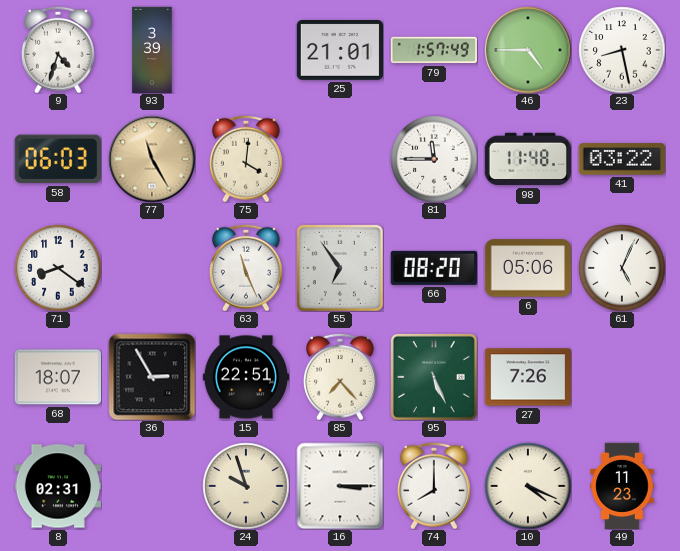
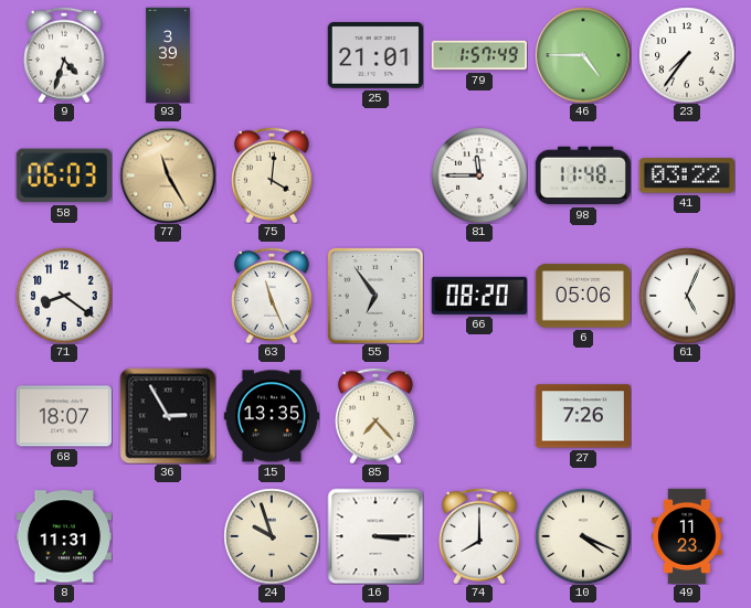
23: 8:28 -> 7:36 (687, 55)
15: 22:51 -> 13:35 (271, 416)
95: 5:26 -> none (434, 377)
8: 02:31 -> 11:31 (63, 536)
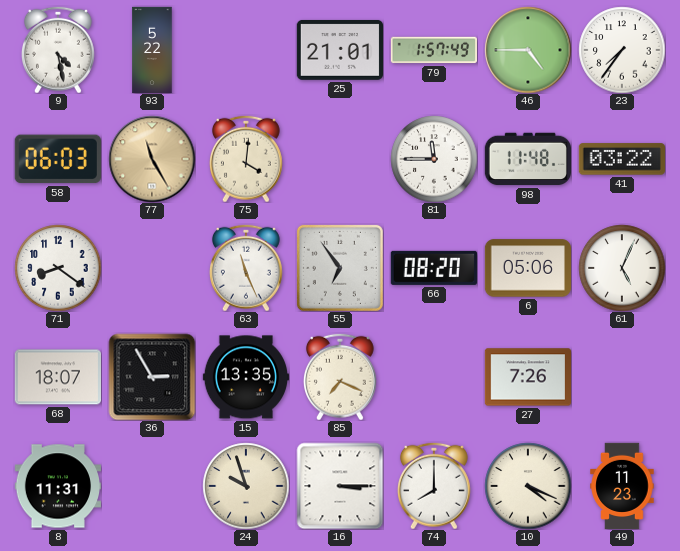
9: 4:33 -> 4:28 (58, 50)
93: 3:39 -> 5:22 (152, 50)
85: 7:23 -> 7:19 (340, 377)
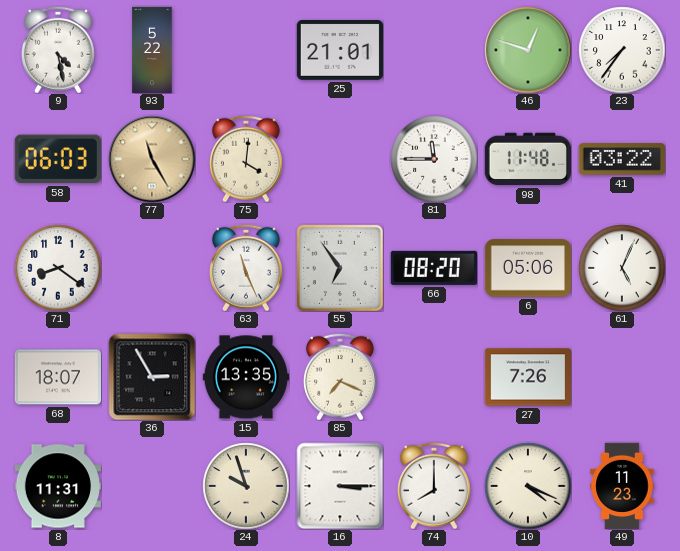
79: 1:57 -> none (433, 50)
46: 4:45 -> 12:48 (528, 50)
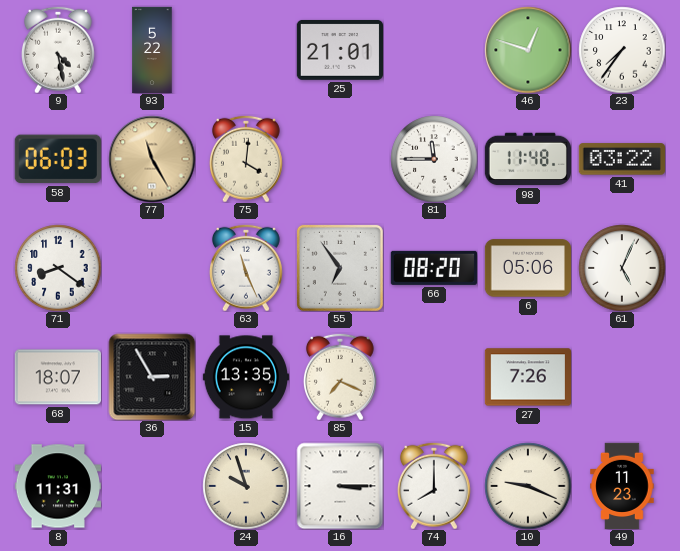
10: 4:19 -> 9:19 (528, 486)
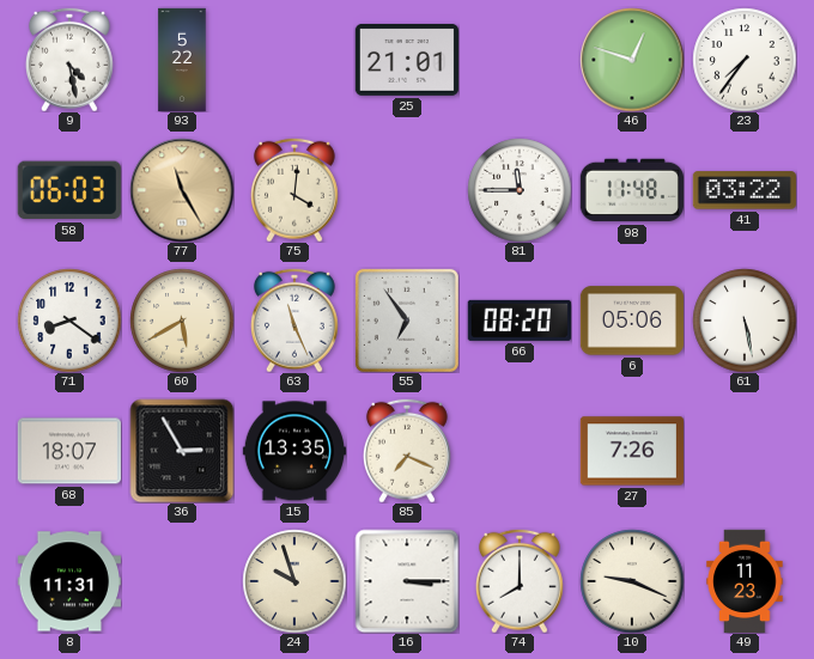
60: none -> 5:40 (182, 321)
61: 5:04 -> 5:28 (745, 321)
